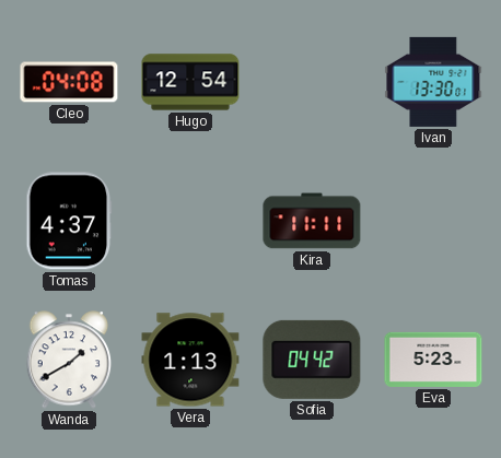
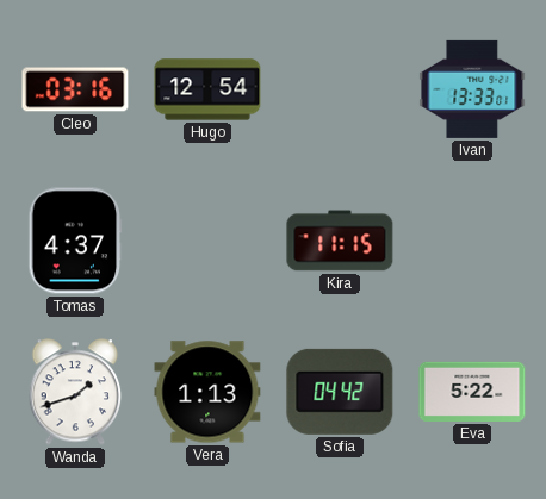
Cleo: 04:08 -> 03:16 (75, 89)
Ivan: 13:30 -> 13:33 (472, 89)
Kira: 11:11 -> 11:15 (340, 241)
Wanda: 1:40 -> 1:42 (75, 392)
Eva: 5:23 -> 5:22 (472, 392)
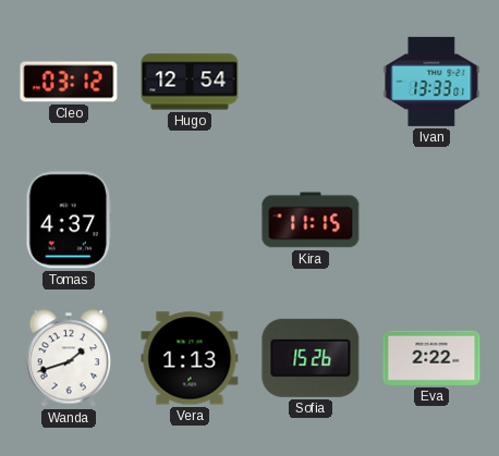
Cleo: 03:16 -> 03:12 (69, 82)
Sofia: 04:42 -> 15:26 (311, 358)
Eva: 5:22 -> 2:22 (431, 358)
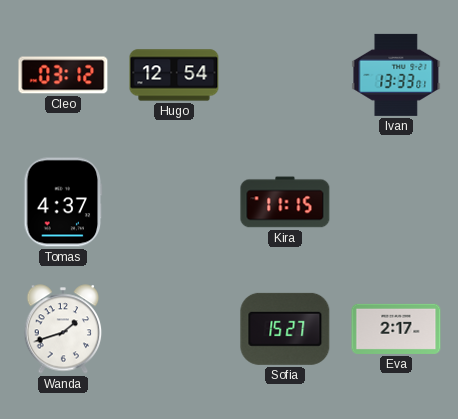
Vera: 1:13 -> none (190, 358)
Sofia: 15:26 -> 15:27 (285, 329)
Eva: 2:22 -> 2:17 (396, 329)
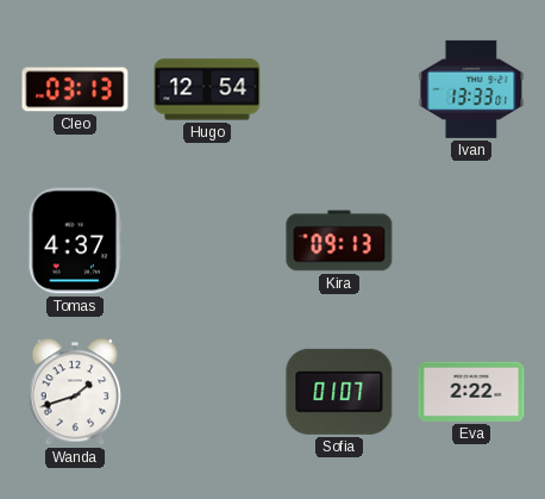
Cleo: 03:12 -> 03:13 (75, 89)
Kira: 11:15 -> 09:13 (339, 241)
Sofia: 15:27 -> 01:07 (339, 392)
Eva: 2:17 -> 2:22 (471, 392)
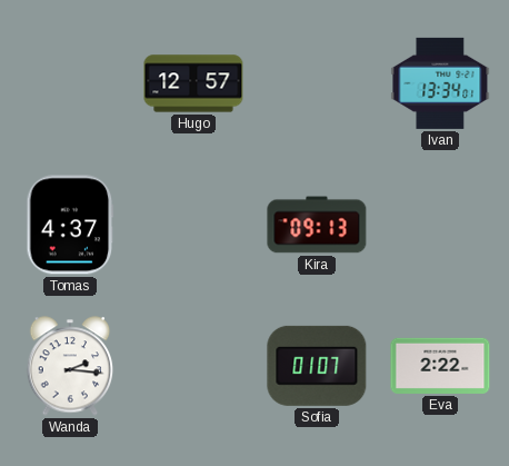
Cleo: 03:13 -> none (75, 89)
Hugo: 12:54 -> 12:57 (193, 83)
Ivan: 13:33 -> 13:34 (440, 83)
Wanda: 1:42 -> 2:16 (70, 366)
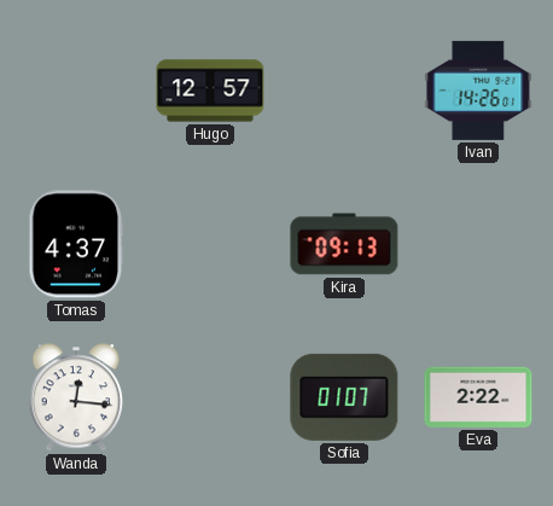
Ivan: 13:34 -> 14:26 (478, 91)
Wanda: 2:16 -> 12:16 (76, 397)
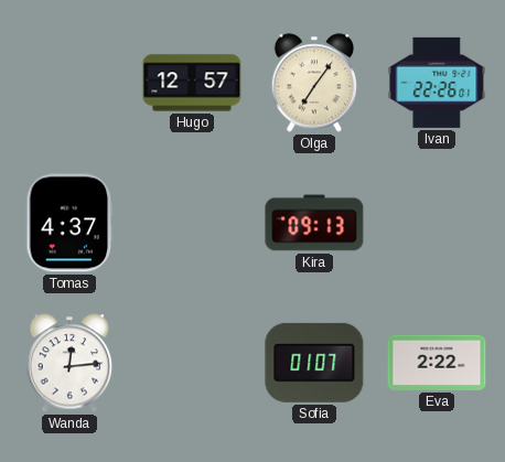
Olga: none -> 7:06 (314, 83)
Ivan: 14:26 -> 22:26 (437, 83)
Wanda: 12:16 -> 12:14 (69, 363)
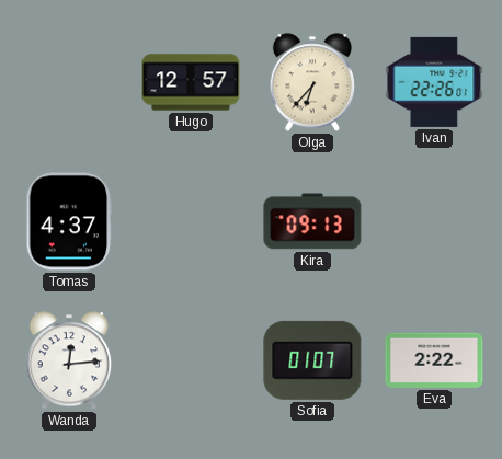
Olga: 7:06 -> 6:37 (312, 82)
